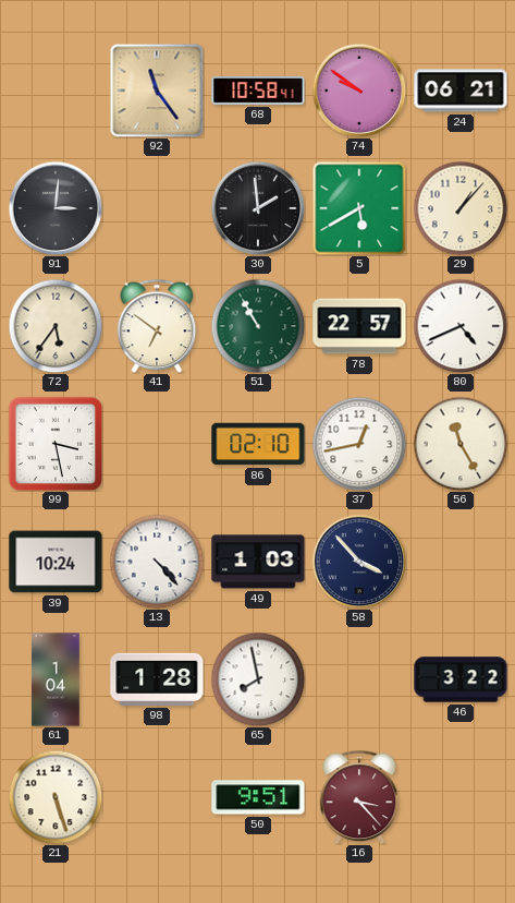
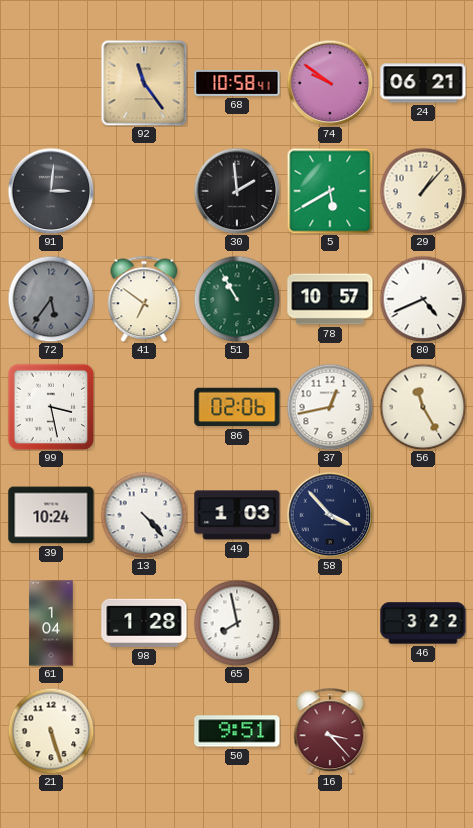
72 dial: cream -> grey (51, 299)
78: 22:57 -> 10:57 (330, 299)
86: 02:10 -> 02:06 (237, 407)
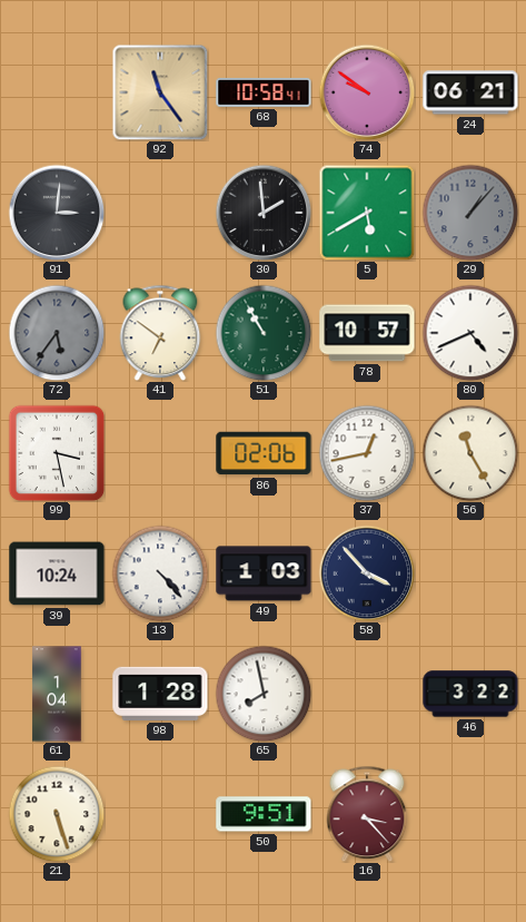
29 dial: cream -> grey (470, 213)
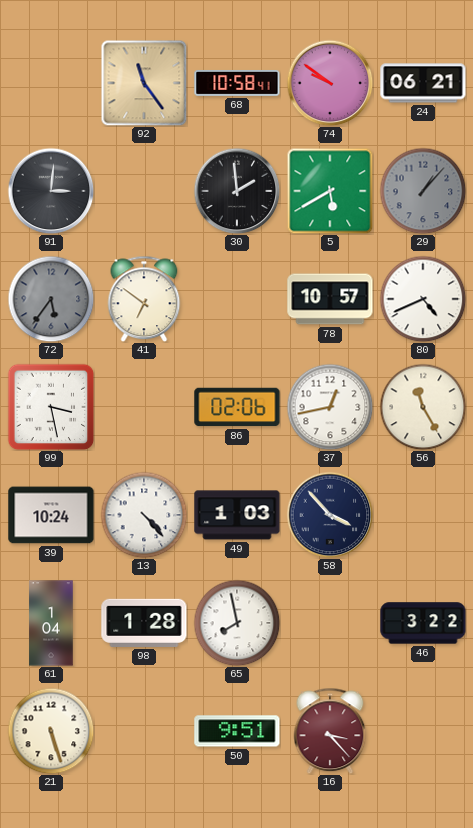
51: 10:55 -> none (264, 333)
